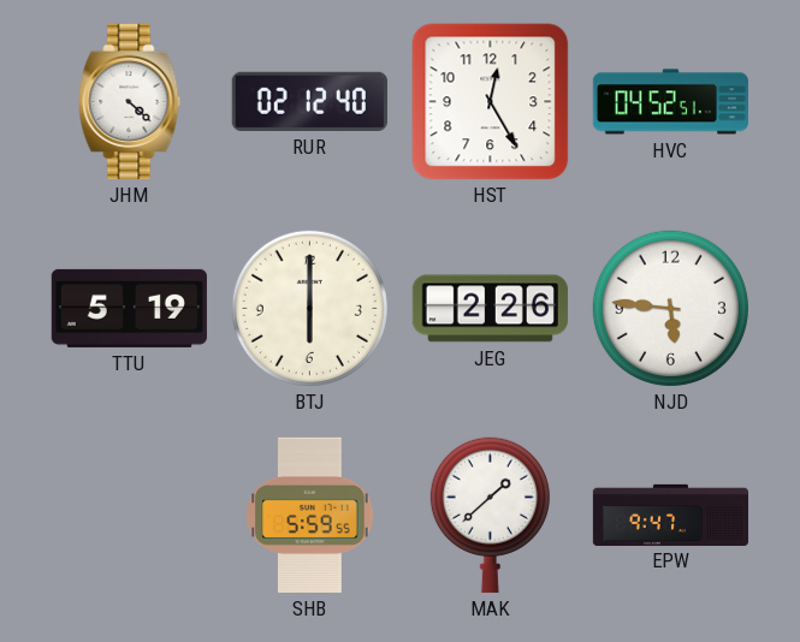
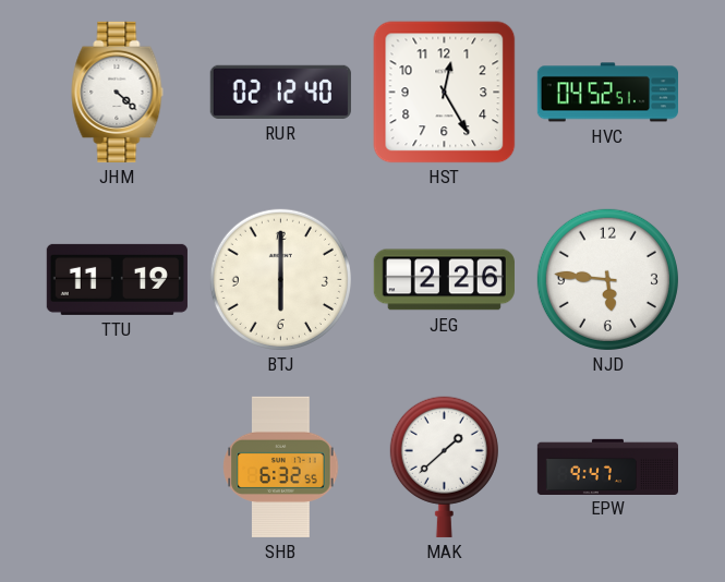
TTU: 5:19 -> 11:19 (117, 279)
SHB: 5:59 -> 6:32 (281, 466)
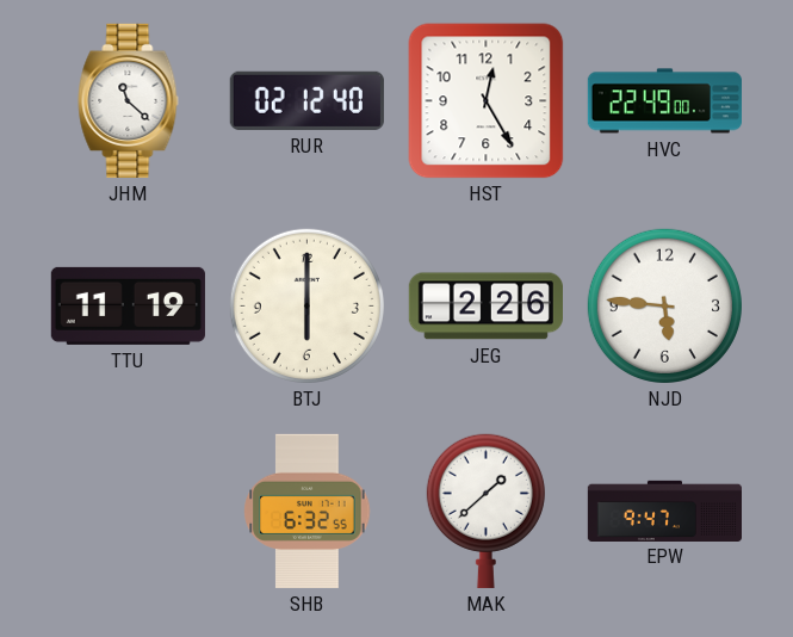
JHM: 4:22 -> 11:22 (129, 100)
HVC: 04:52 -> 22:49 (664, 101)
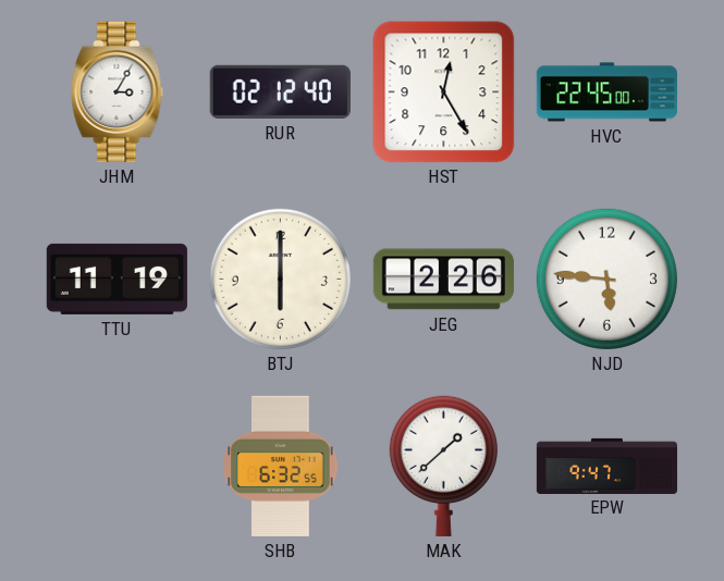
JHM: 11:22 -> 3:05 (118, 91)
HVC: 22:49 -> 22:45 (606, 92)
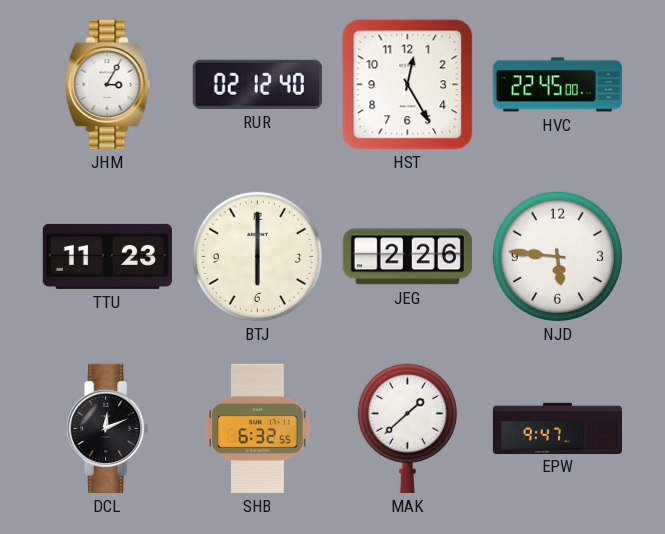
TTU: 11:19 -> 11:23 (107, 256)
DCL: none -> 12:11 (108, 428)
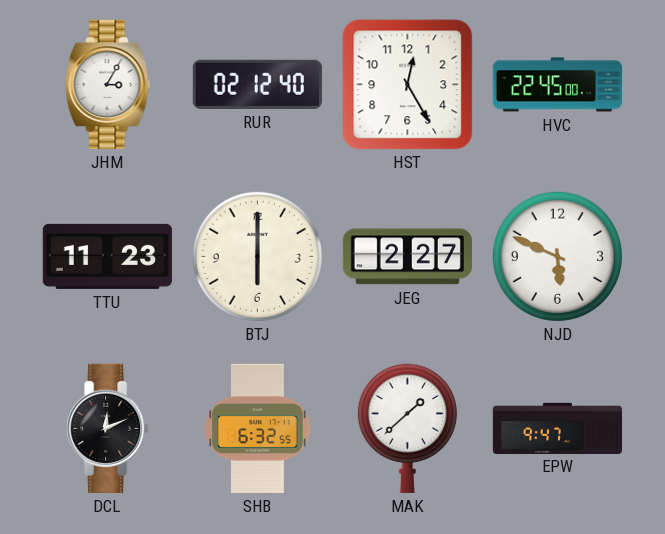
JEG: 2:26 -> 2:27 (407, 257)
NJD: 5:46 -> 5:49 (557, 256)
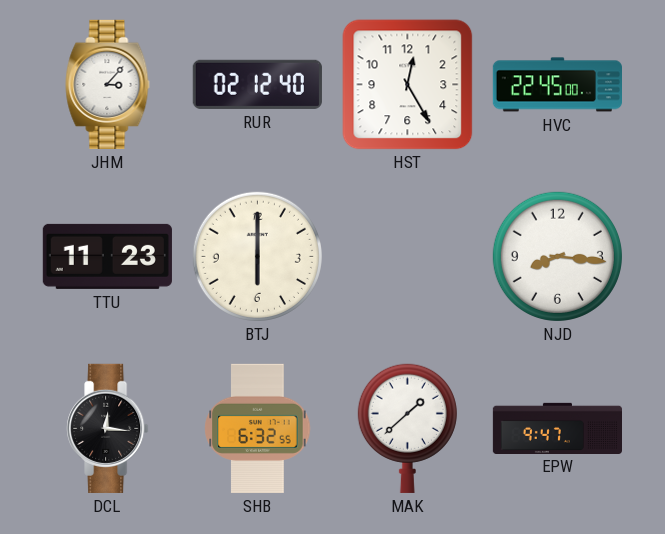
JHM: 3:05 -> 3:07 (108, 84)
JEG: 2:27 -> none (407, 257)
NJD: 5:49 -> 8:16 (557, 256)
DCL: 12:11 -> 12:16 (108, 428)
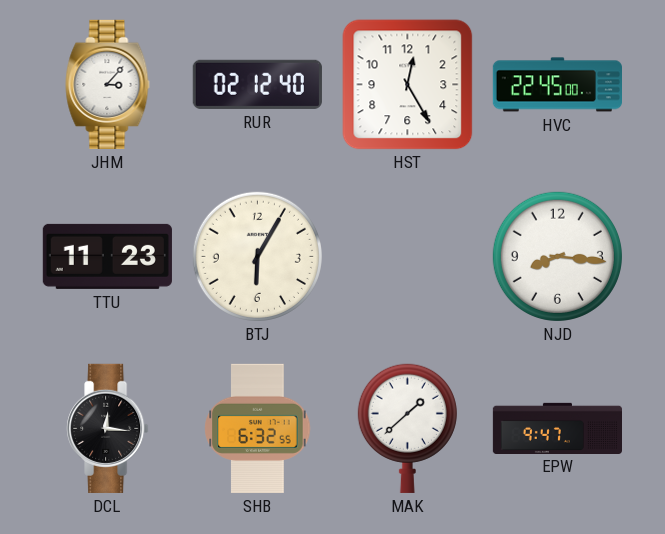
BTJ: 6:00 -> 6:05 (257, 256)
